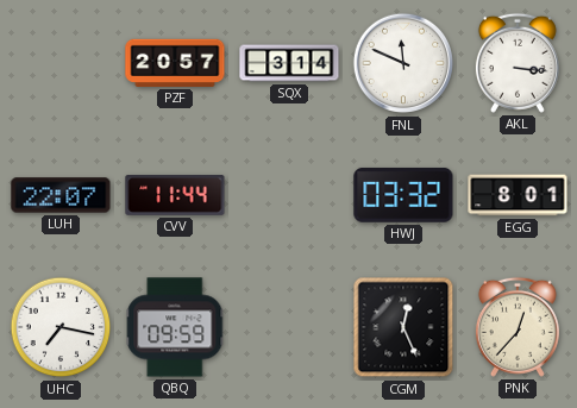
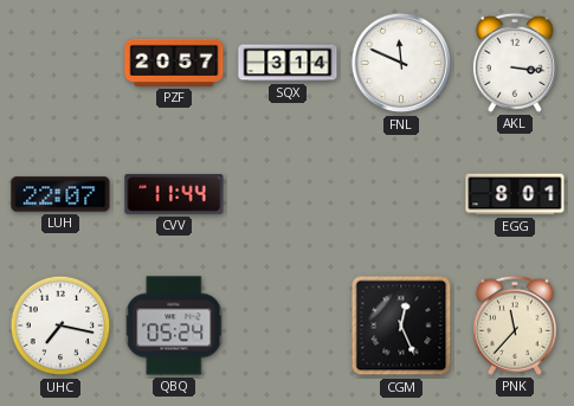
HWJ: 03:32 -> none (403, 195)
QBQ: 09:59 -> 05:24 (174, 326)
PNK: 12:37 -> 11:37 (515, 326)
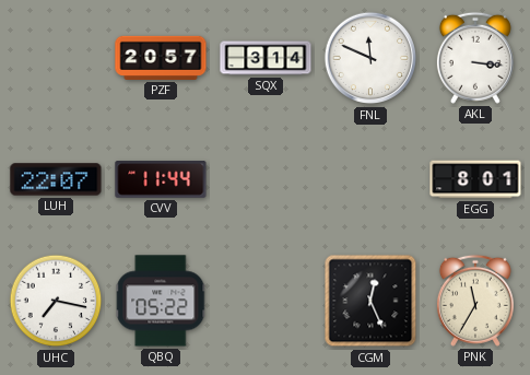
QBQ: 05:24 -> 05:22 (161, 301)
PNK: 11:37 -> 11:35 (475, 301)
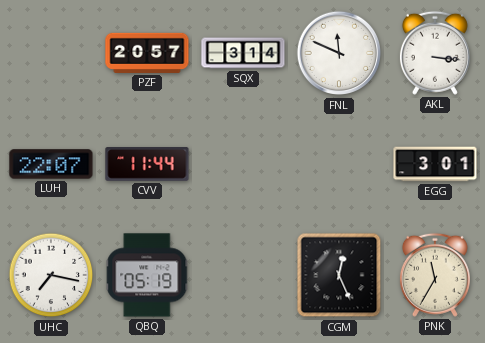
EGG: 8:01 -> 3:01 (435, 164)
QBQ: 05:22 -> 05:19 (147, 275)
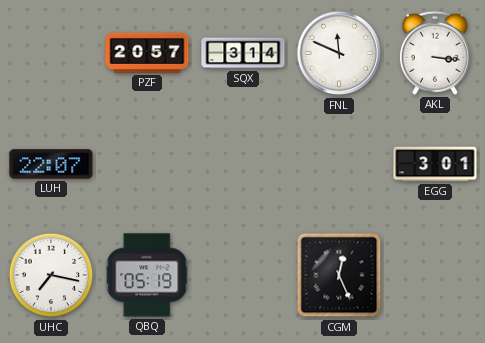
CVV: 11:44 -> none (147, 165)
PNK: 11:35 -> none (435, 275)
